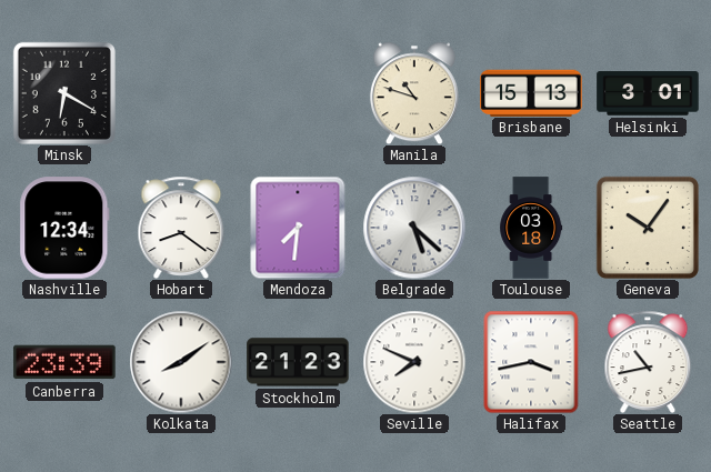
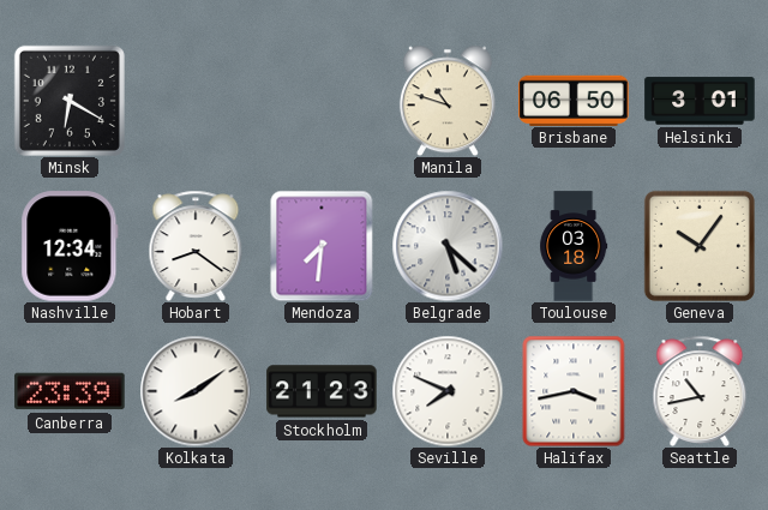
Brisbane: 15:13 -> 06:50 (574, 100)
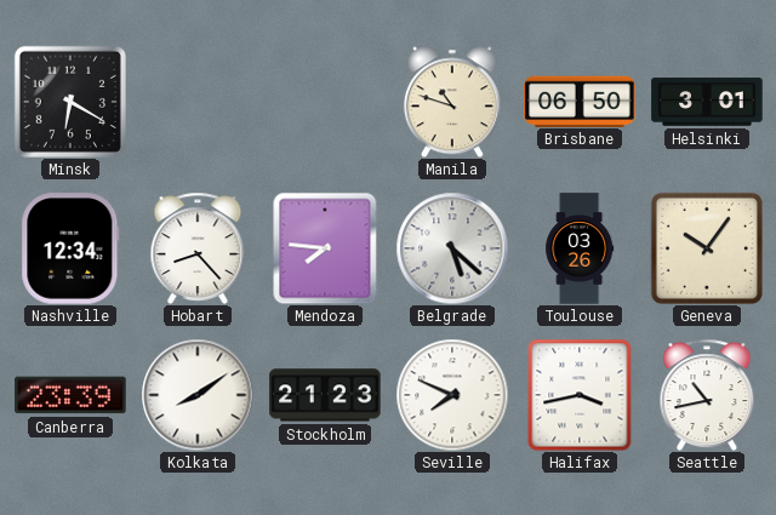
Hobart: 8:21 -> 8:23 (198, 248)
Mendoza: 7:31 -> 7:46 (325, 248)
Toulouse: 03:18 -> 03:26 (580, 248)
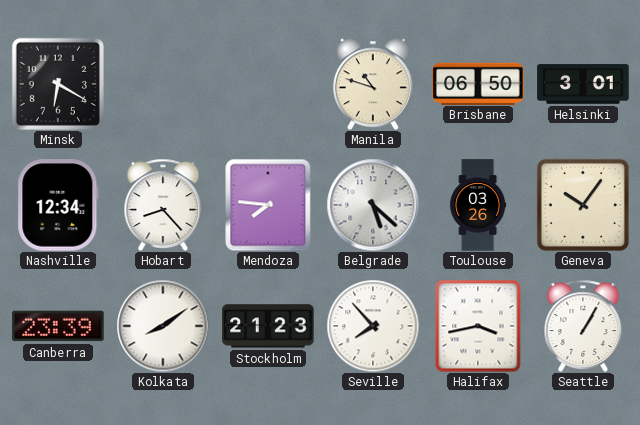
Seville: 7:49 -> 7:53 (373, 326)
Seattle: 10:43 -> 1:05 (583, 326)
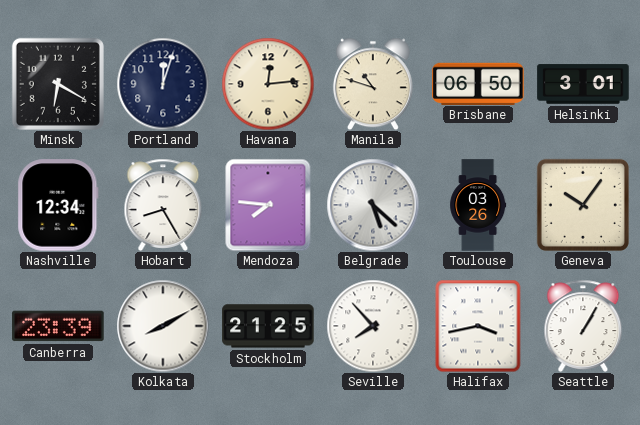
Portland: none -> 12:03 (163, 84)
Havana: none -> 12:14 (268, 84)
Hobart: 8:23 -> 8:25 (163, 205)
Kolkata: 8:09 -> 8:10 (163, 326)
Stockholm: 21:23 -> 21:25 (268, 326)
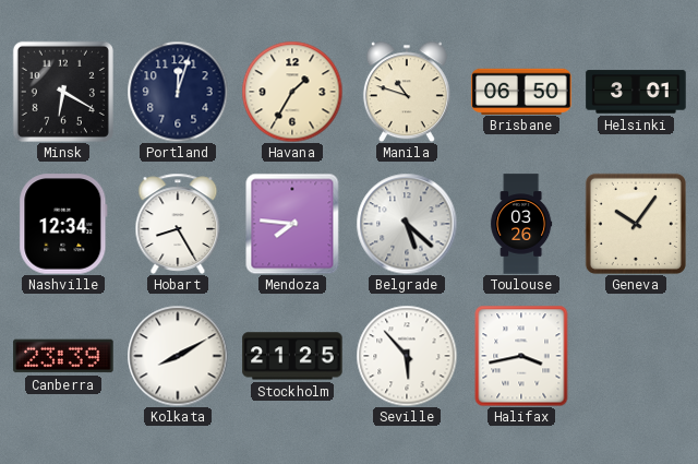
Havana: 12:14 -> 1:35 (292, 92)
Seville: 7:53 -> 5:53 (407, 356)
Seattle: 1:05 -> none (583, 326)
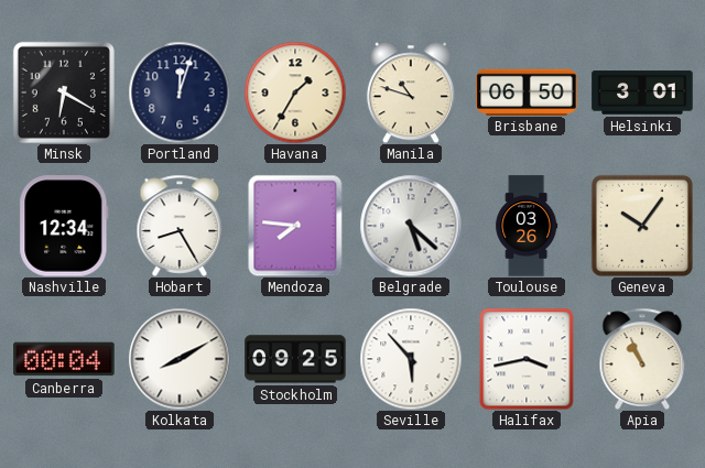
Canberra: 23:39 -> 00:04 (64, 359)
Stockholm: 21:25 -> 09:25 (295, 359)
Apia: none -> 10:56 (642, 359)
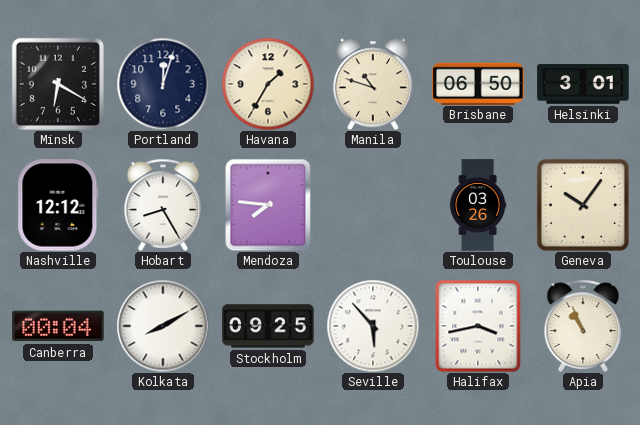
Nashville: 12:34 -> 12:12 (58, 205)
Belgrade: 5:22 -> none (411, 226)
